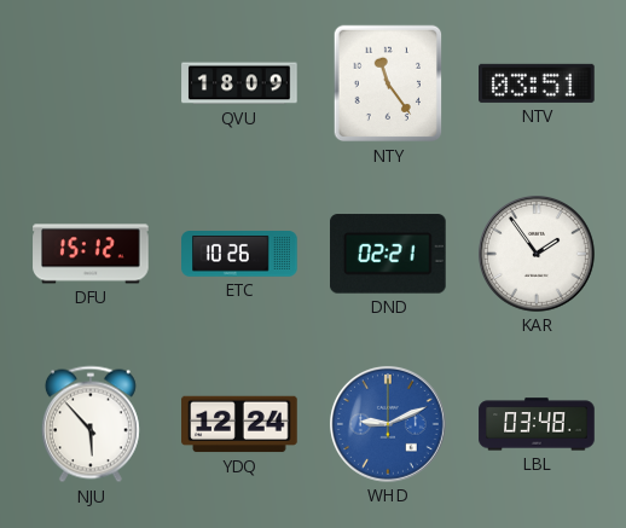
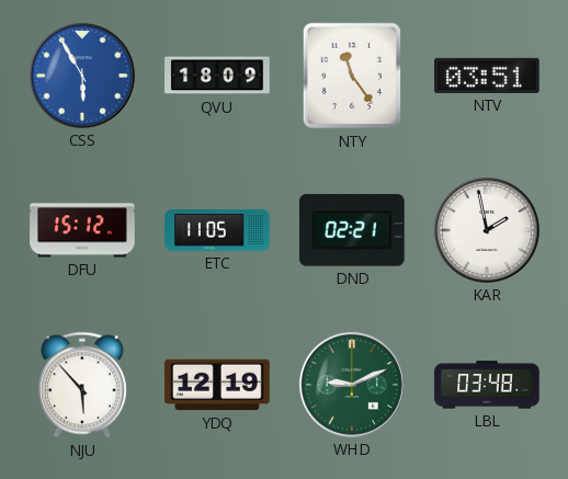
CSS: none -> 5:55 (82, 76)
ETC: 10:26 -> 11:05 (217, 230)
KAR: 1:54 -> 1:58 (487, 230)
YDQ: 12:24 -> 12:19 (217, 385)
WHD dial: blue -> green (352, 385)
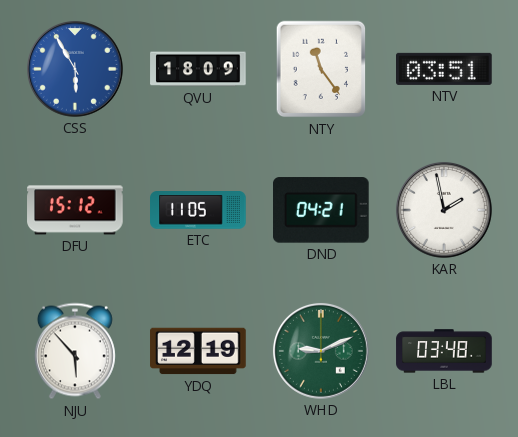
DND: 02:21 -> 04:21 (322, 210)
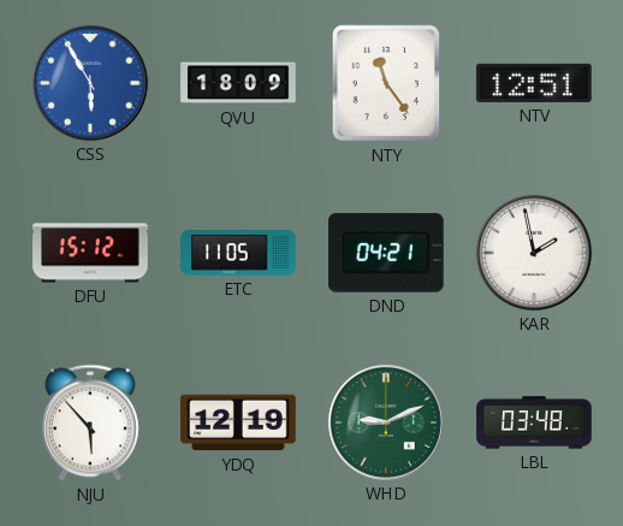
NTV: 03:51 -> 12:51 (534, 83)
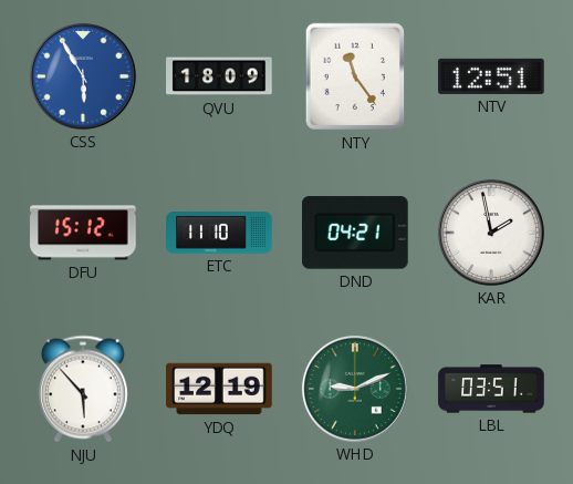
ETC: 11:05 -> 11:10 (219, 233)
LBL: 03:48 -> 03:51 (491, 389)
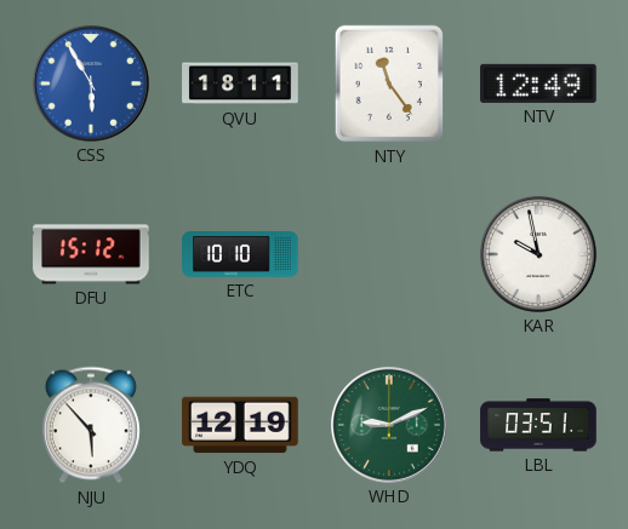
QVU: 18:09 -> 18:11 (240, 84)
NTV: 12:51 -> 12:49 (538, 84)
ETC: 11:10 -> 10:10 (240, 254)
DND: 04:21 -> none (356, 233)
KAR: 1:58 -> 9:58 (538, 254)
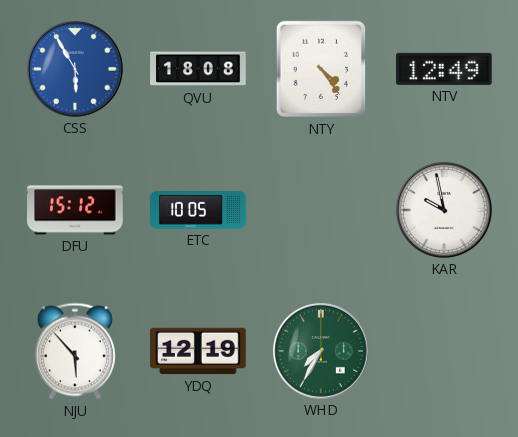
QVU: 18:11 -> 18:08 (198, 69)
NTY: 11:24 -> 4:24 (321, 69)
ETC: 10:10 -> 10:05 (198, 210)
WHD: 9:11 -> 7:35 (321, 351)
LBL: 03:51 -> none (538, 425)
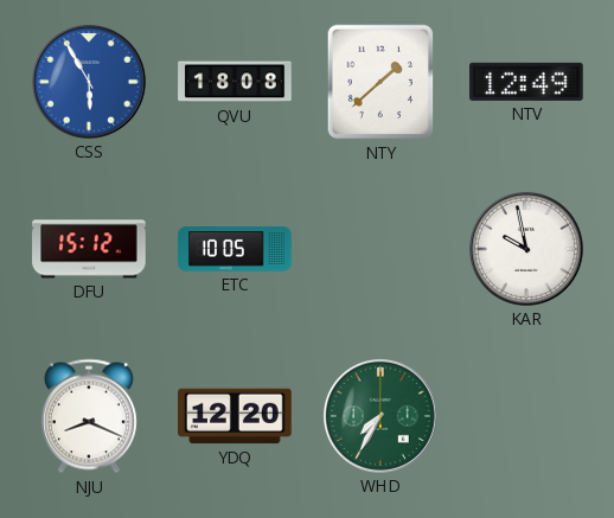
NTY: 4:24 -> 1:38 (380, 82)
NJU: 5:53 -> 8:19 (89, 416)
YDQ: 12:19 -> 12:20 (235, 416)
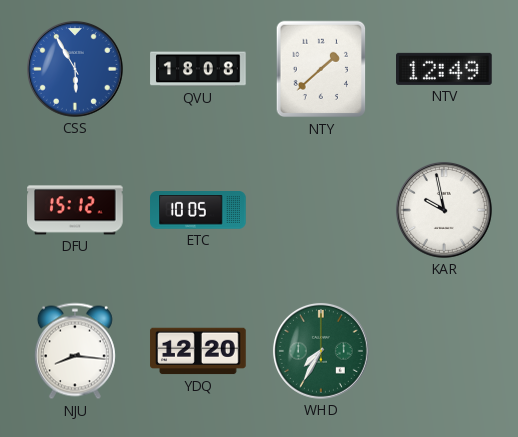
NJU: 8:19 -> 8:16 (75, 351)
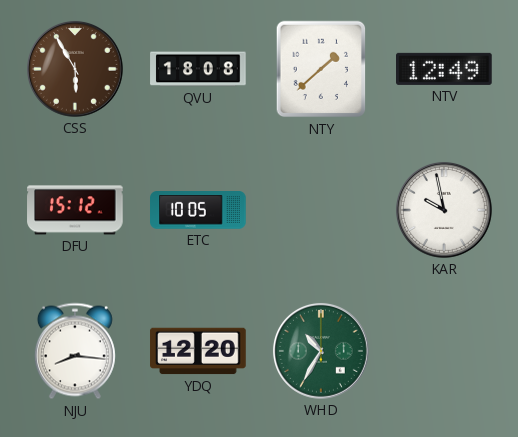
CSS dial: blue -> brown (75, 69)
WHD: 7:35 -> 10:35 (321, 351)
